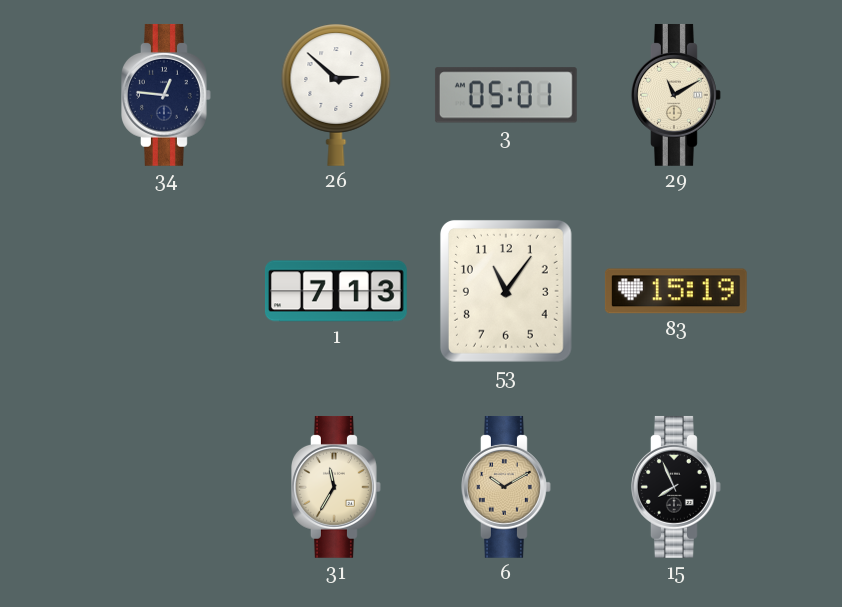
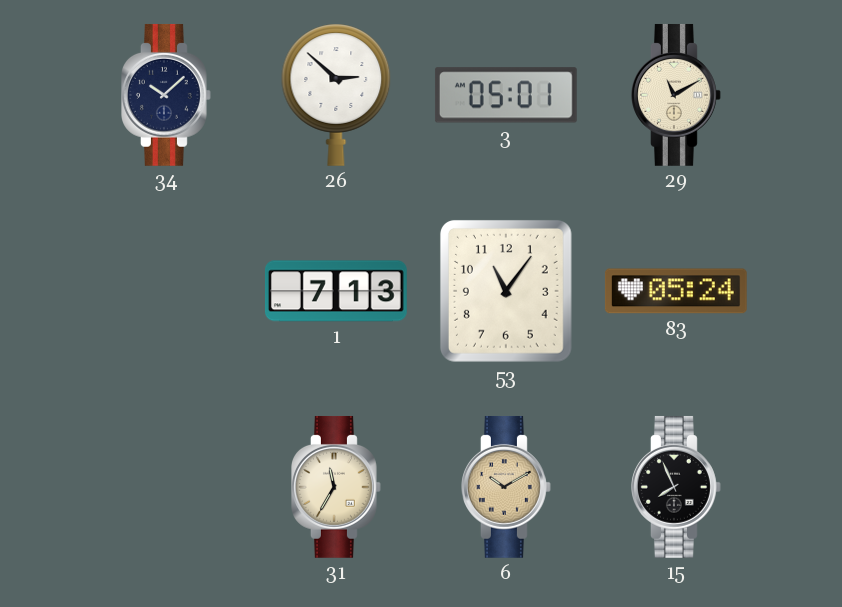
34: 12:46 -> 10:08 (167, 95)
83: 15:19 -> 05:24 (676, 291)
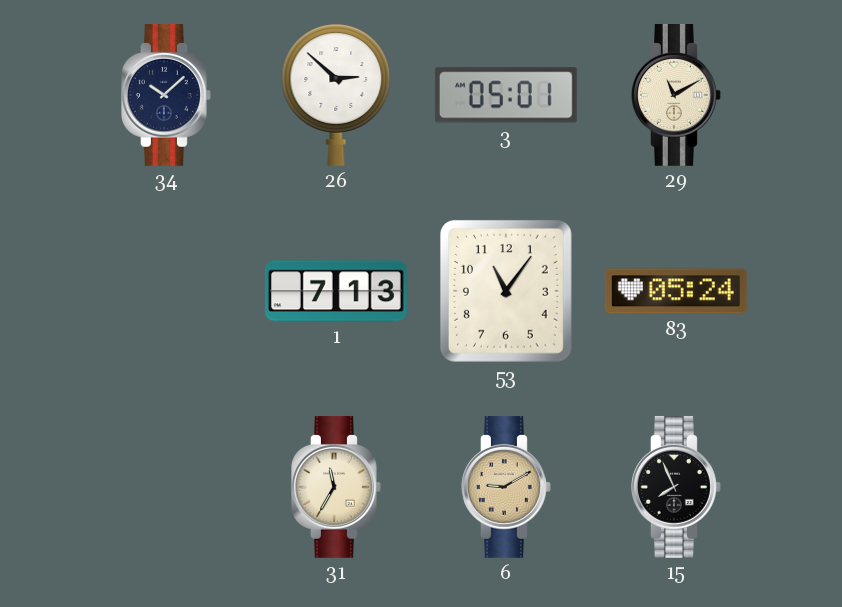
6: 10:10 -> 9:10 (507, 487)
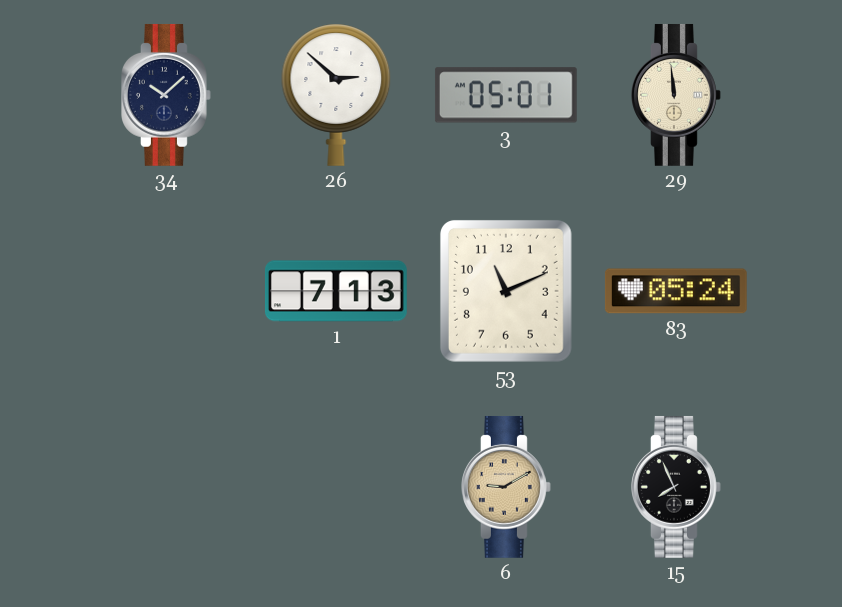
29: 11:10 -> 11:59 (677, 95)
53: 11:06 -> 11:11 (506, 291)
31: 11:35 -> none (337, 487)
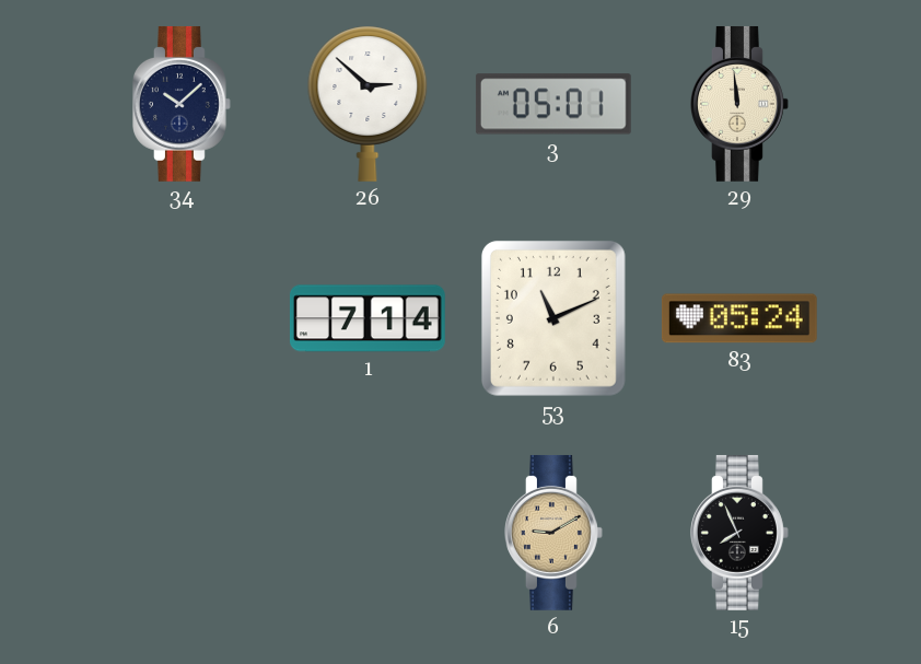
1: 7:13 -> 7:14 (368, 318)
